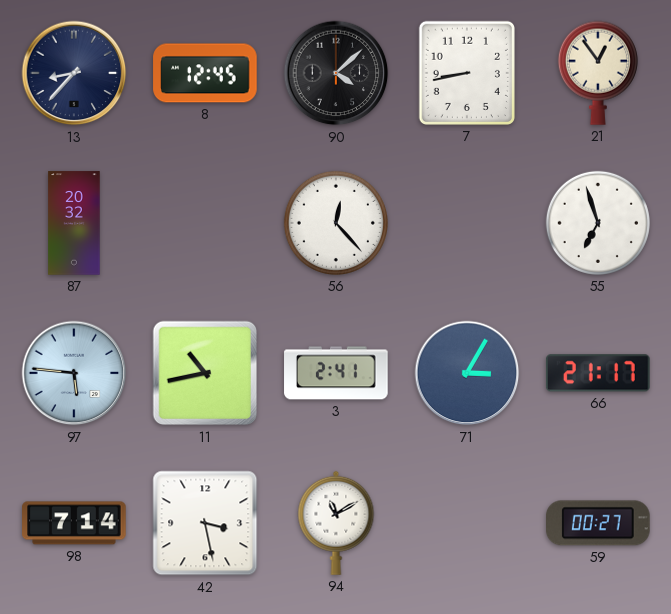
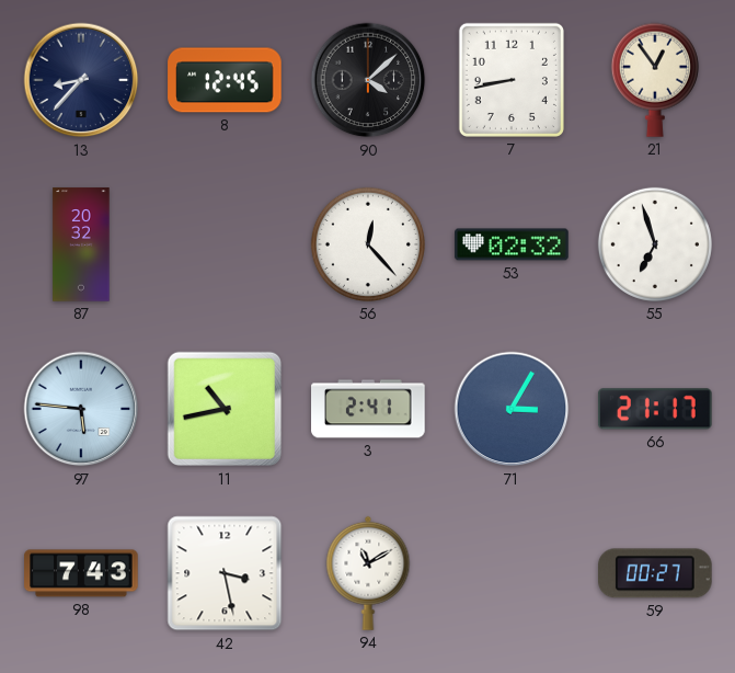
53: none -> 02:32 (512, 244)
98: 7:14 -> 7:43 (81, 573)
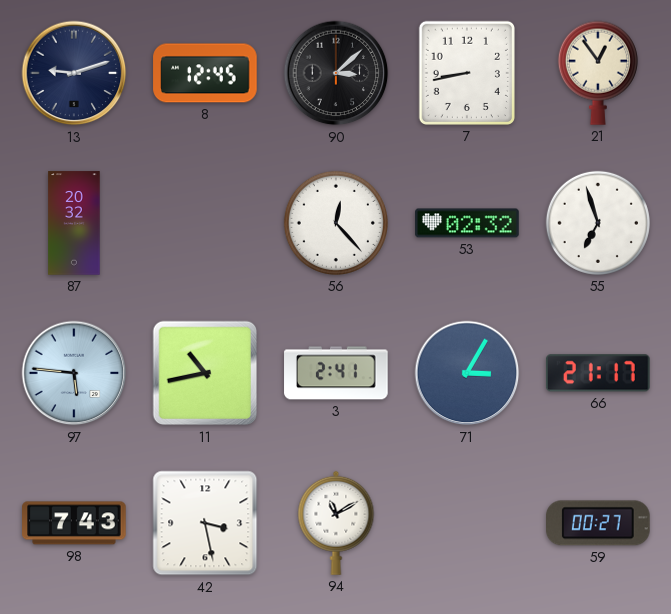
13: 8:37 -> 9:12 (74, 73)
90: 4:08 -> 3:08 (336, 73)
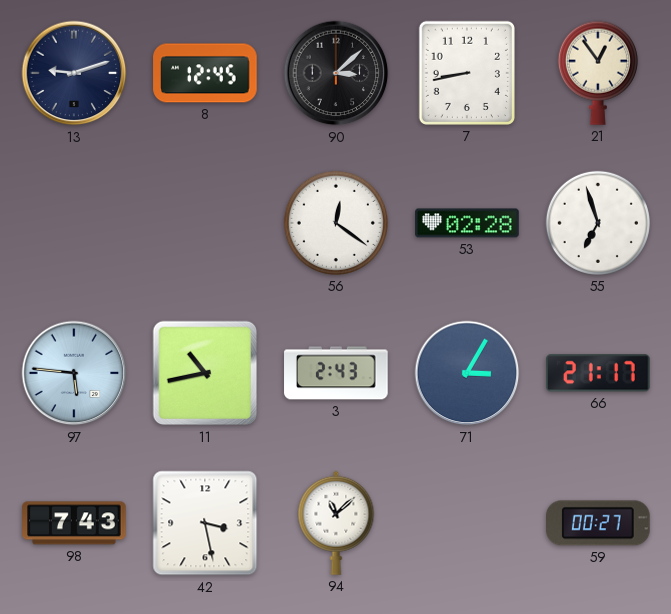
87: 20:32 -> none (74, 223)
56: 12:23 -> 12:21 (336, 223)
53: 02:32 -> 02:28 (467, 223)
3: 2:41 -> 2:43 (336, 373)
94: 11:10 -> 11:08 (336, 523)
